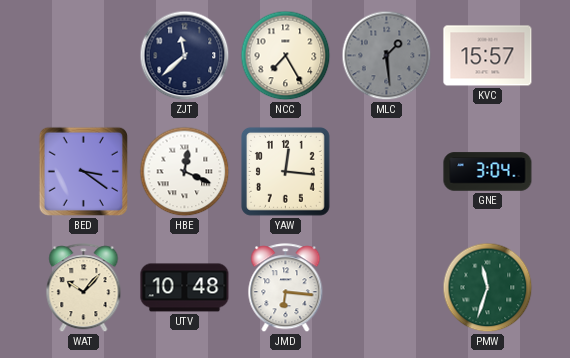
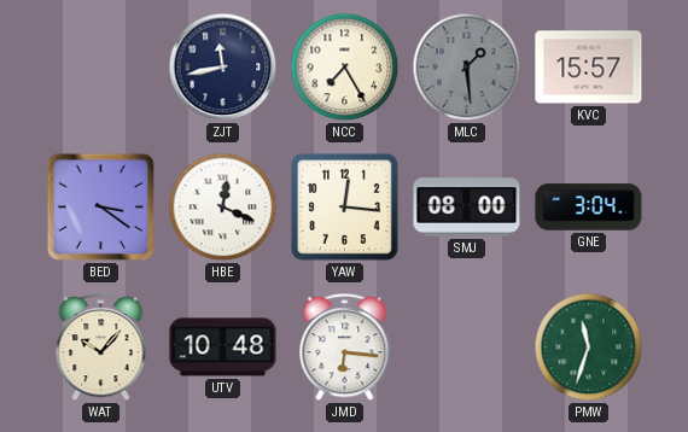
ZJT: 11:38 -> 11:43 (223, 68)
SMJ: none -> 08:00 (467, 208)
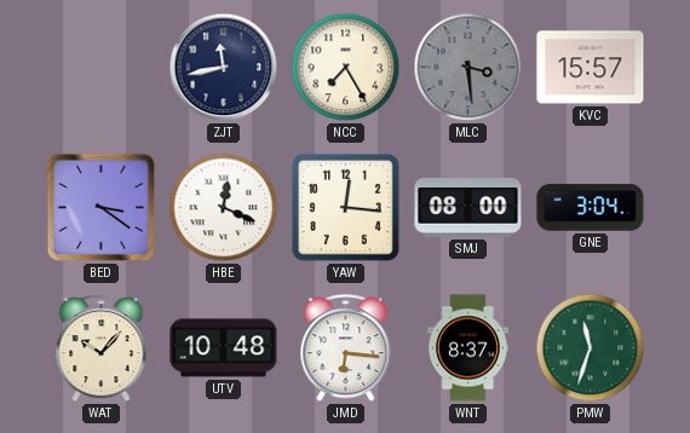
MLC: 1:29 -> 3:29 (468, 68)
WNT: none -> 8:37 (467, 348)
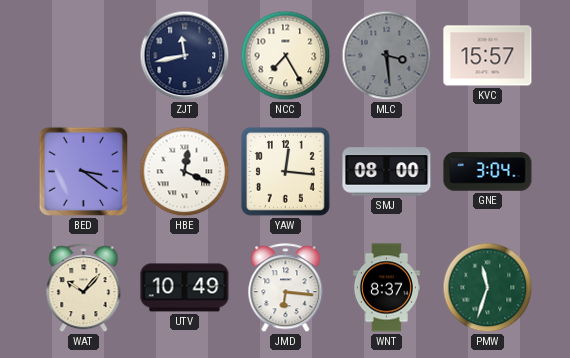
UTV: 10:48 -> 10:49 (185, 288)
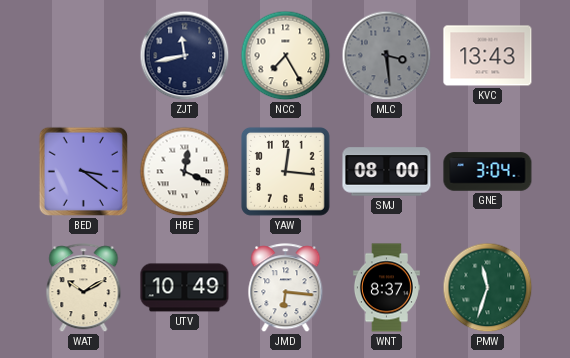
KVC: 15:57 -> 13:43 (488, 56)
WAT: 10:07 -> 10:10 (84, 288)
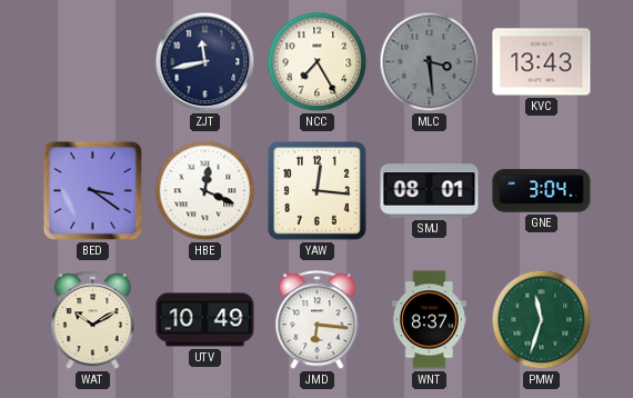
SMJ: 08:00 -> 08:01 (430, 191)
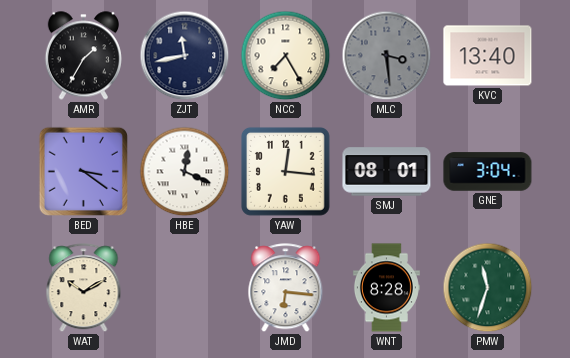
AMR: none -> 1:35 (83, 56)
KVC: 13:43 -> 13:40 (488, 56)
UTV: 10:49 -> none (205, 320)
WNT: 8:37 -> 8:28 (386, 288)
